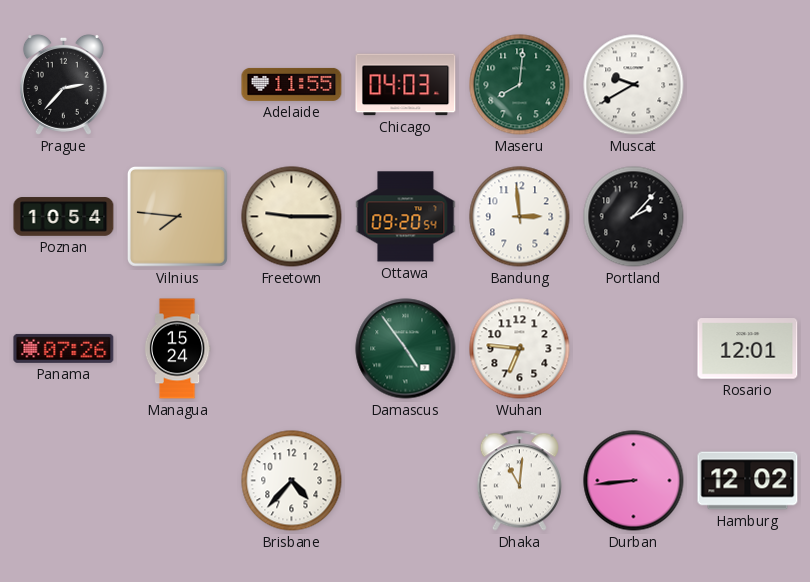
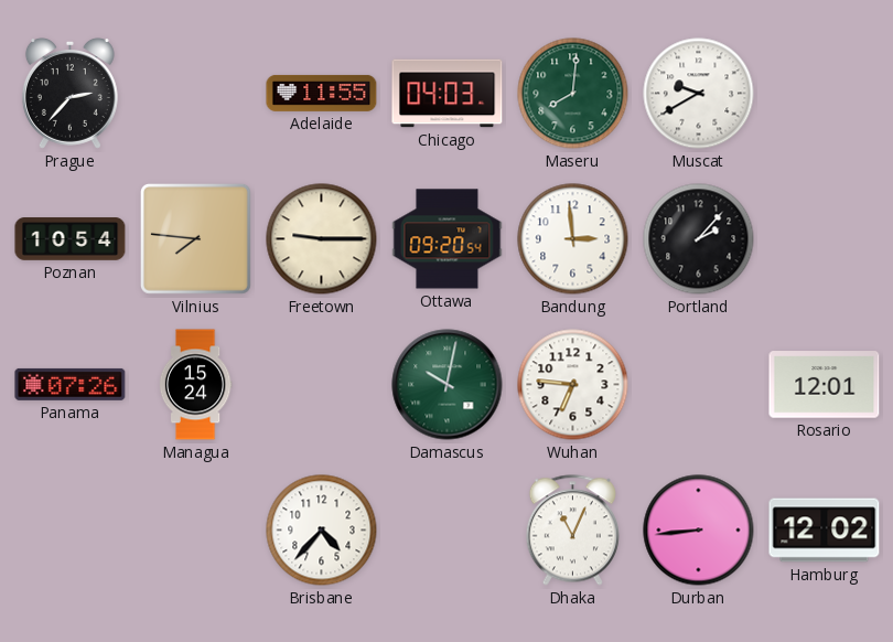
Damascus: 4:54 -> 10:02 (448, 385)
Dhaka: 11:01 -> 11:04 (572, 531)
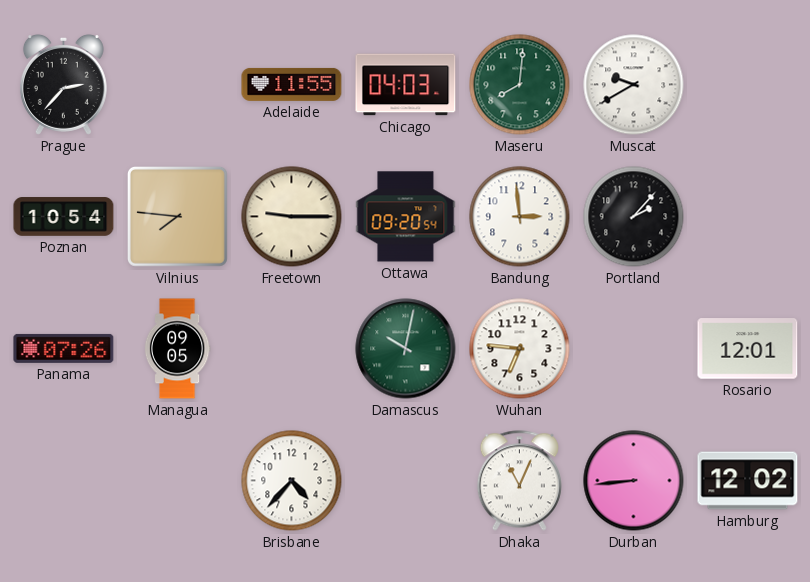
Managua: 15:24 -> 09:05 (177, 349)
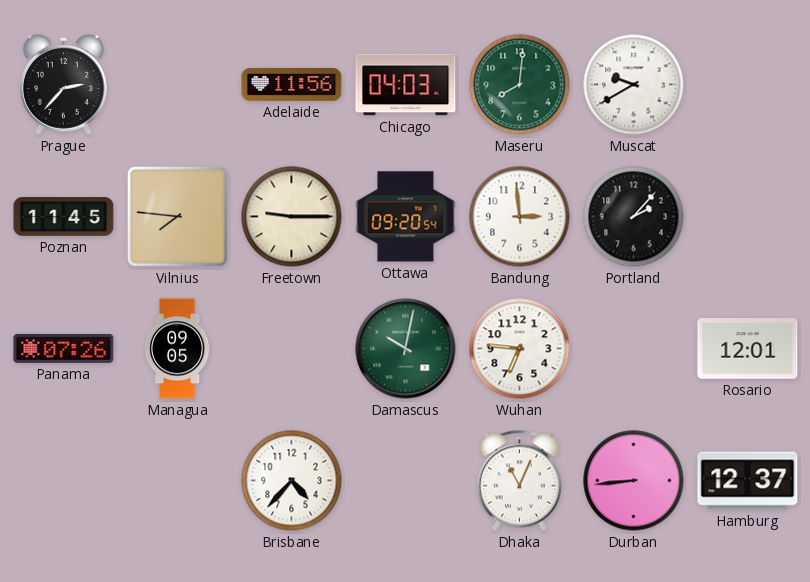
Adelaide: 11:55 -> 11:56 (292, 84)
Poznan: 10:54 -> 11:45 (64, 217)
Hamburg: 12:02 -> 12:37 (748, 481)
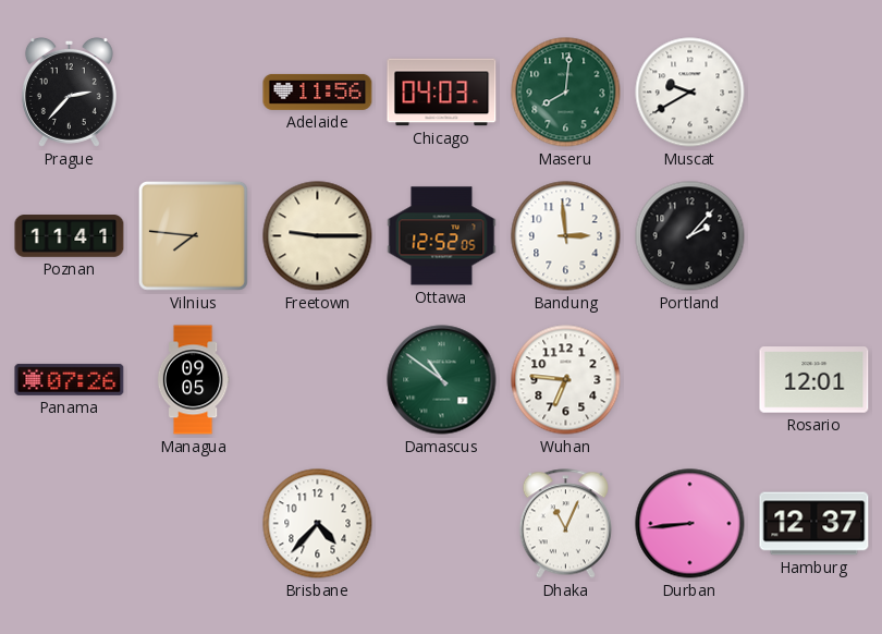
Poznan: 11:45 -> 11:41 (70, 236)
Ottawa: 09:20 -> 12:52 (442, 236)
Damascus: 10:02 -> 10:51 (442, 380)
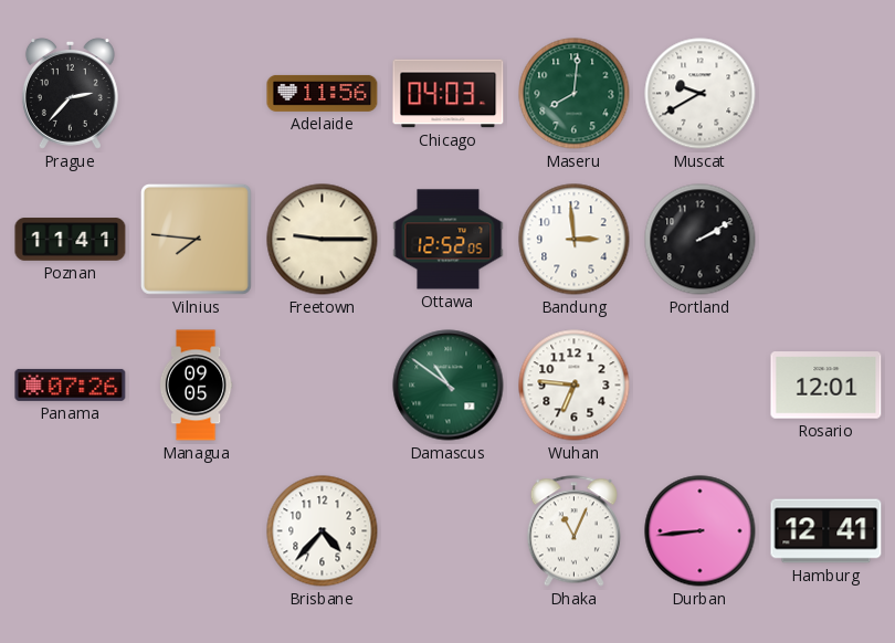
Portland: 2:07 -> 2:10 (701, 240)
Hamburg: 12:37 -> 12:41 (826, 531)
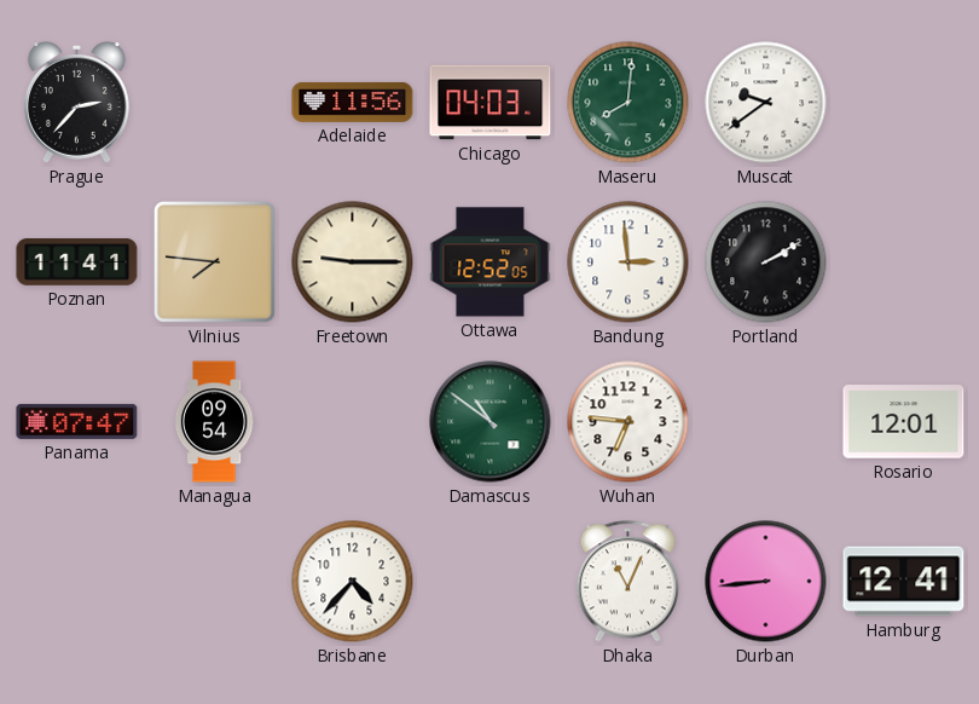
Muscat: 9:40 -> 9:39 (766, 103)
Panama: 07:26 -> 07:47 (77, 421)
Managua: 09:05 -> 09:54 (214, 422)
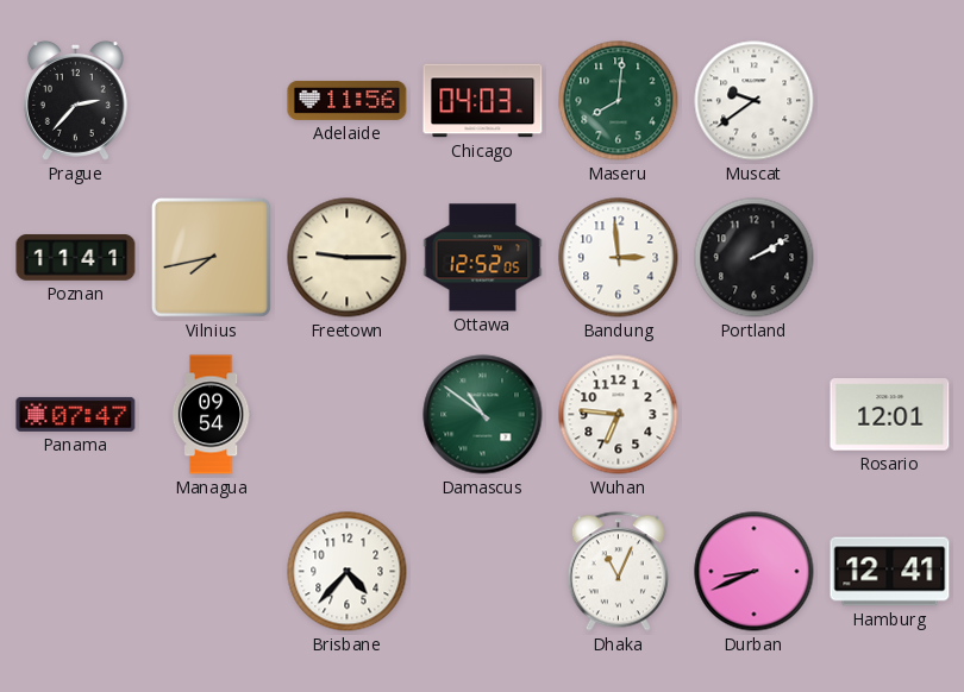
Vilnius: 7:46 -> 7:43 (211, 257)
Durban: 8:44 -> 8:41 (755, 572)
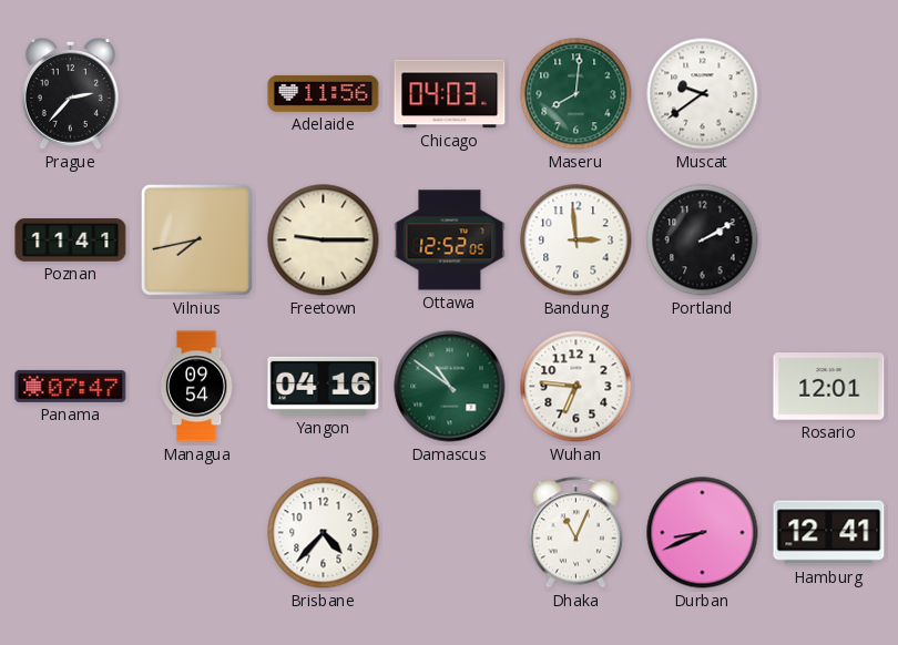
Yangon: none -> 04:16 (324, 386)
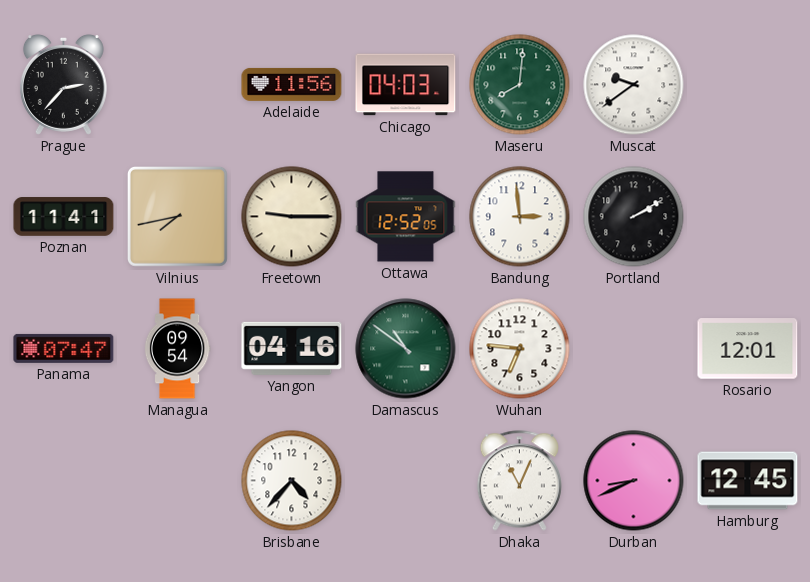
Hamburg: 12:41 -> 12:45 (748, 481)
